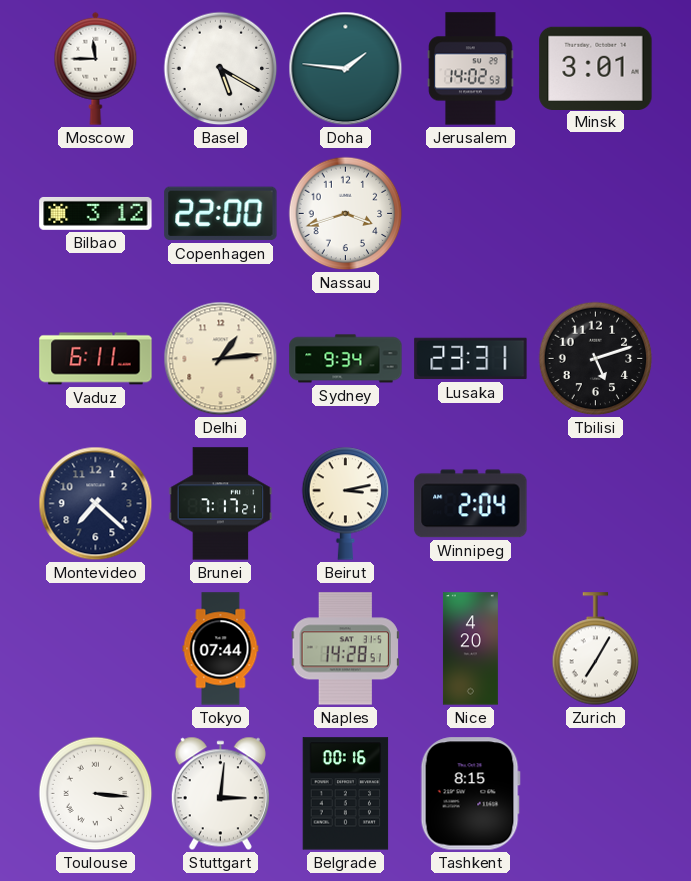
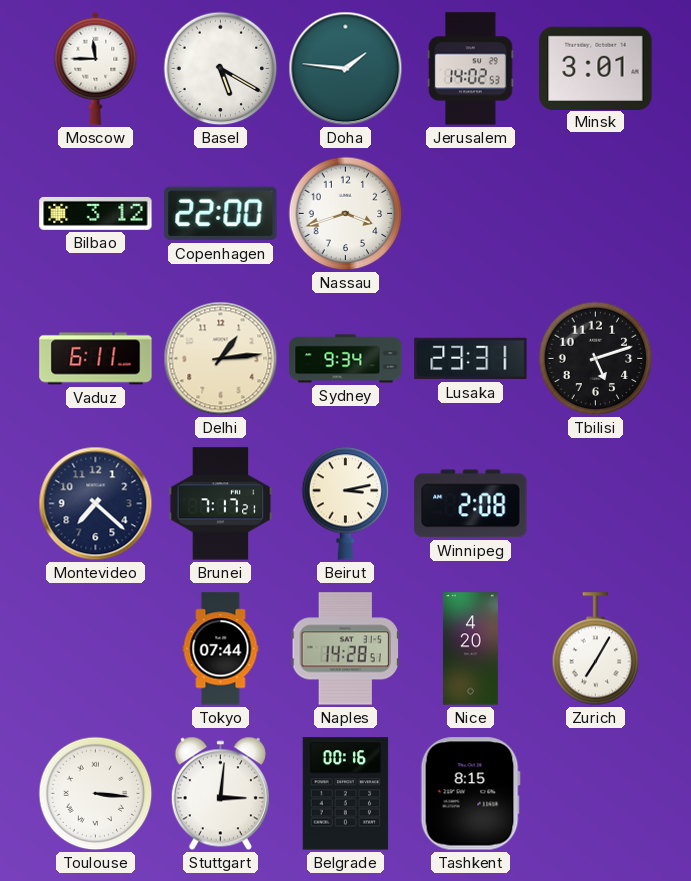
Winnipeg: 2:04 -> 2:08 (471, 504)
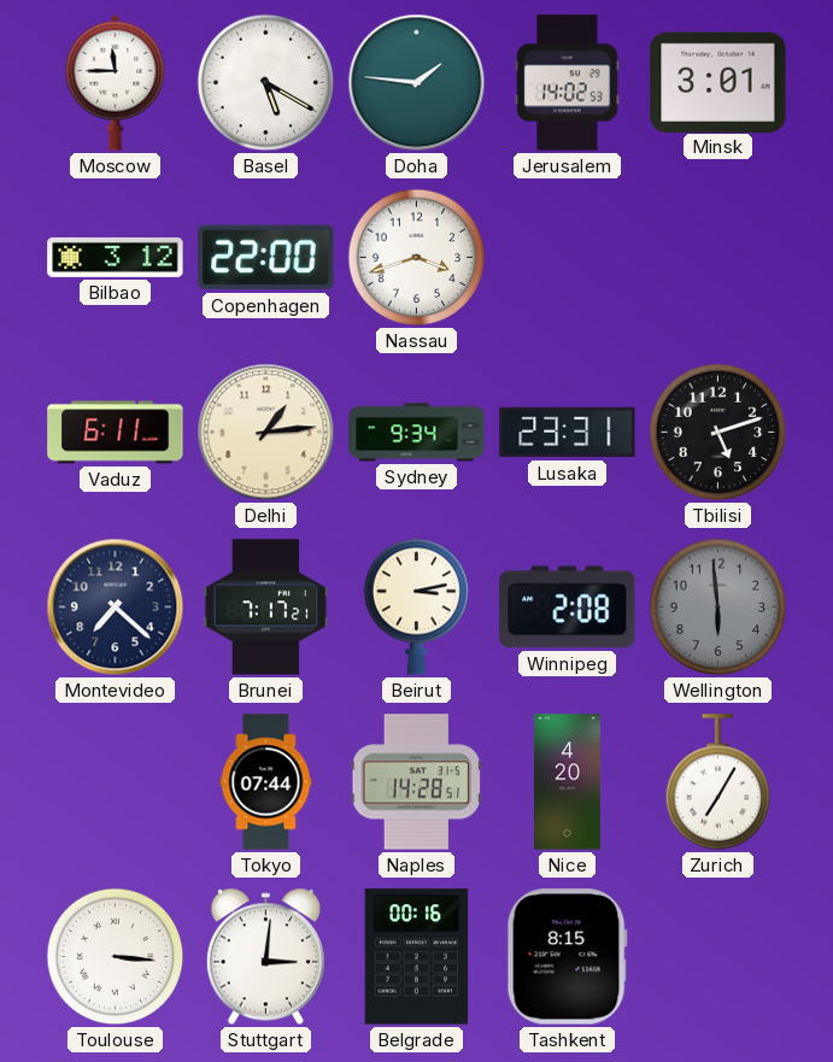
Wellington: none -> 5:59 (718, 608)
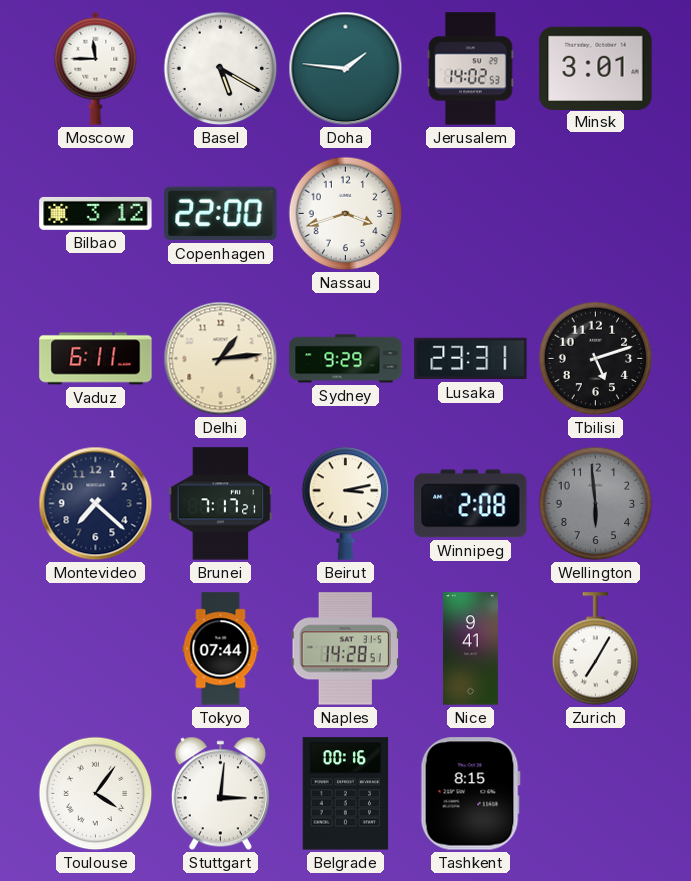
Sydney: 9:34 -> 9:29 (346, 359)
Nice: 4:20 -> 9:41 (470, 649)
Toulouse: 3:16 -> 4:06 (96, 794)
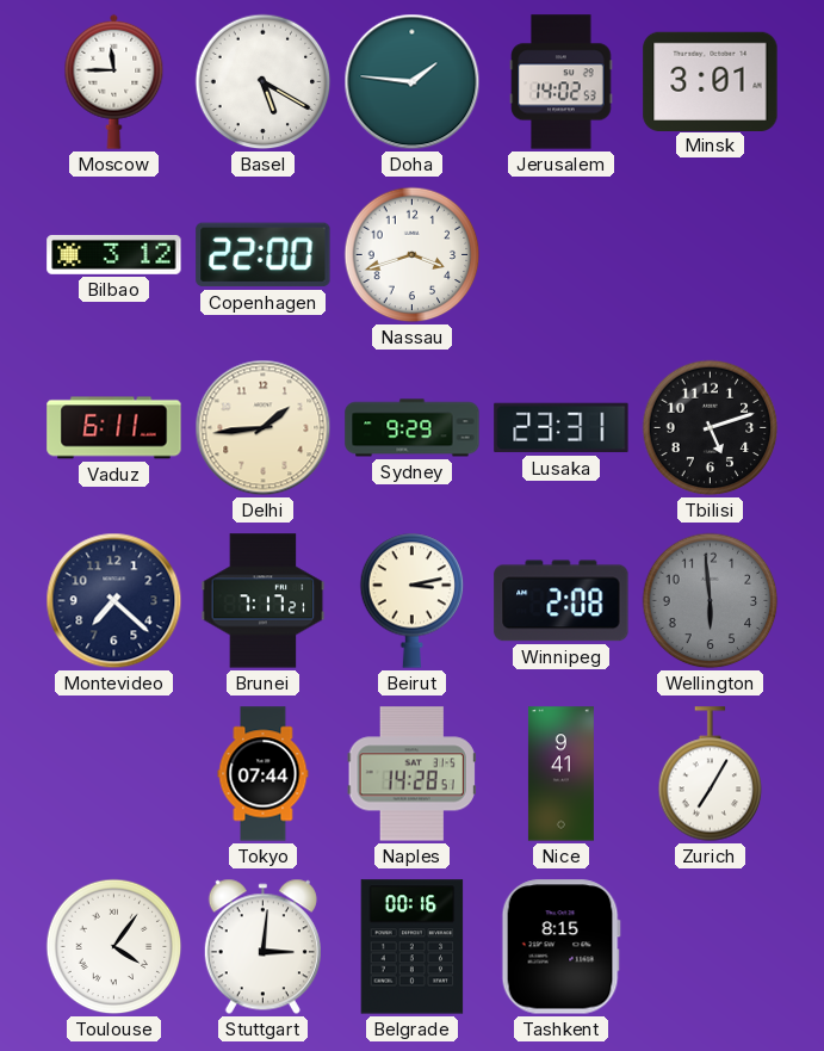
Delhi: 1:14 -> 1:44 (264, 428)
